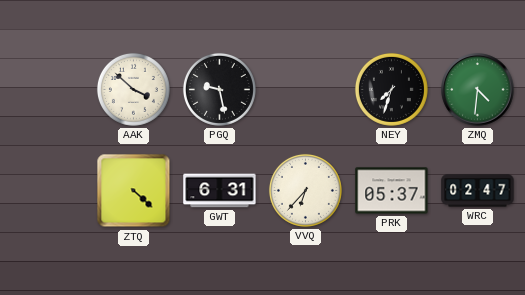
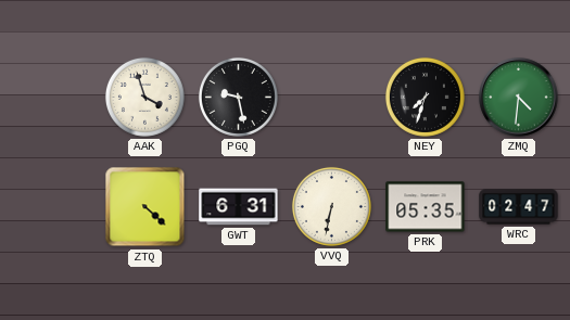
AAK: 3:52 -> 3:57 (144, 97)
VVQ: 6:37 -> 6:32 (331, 206)
PRK: 05:37 -> 05:35 (426, 207)
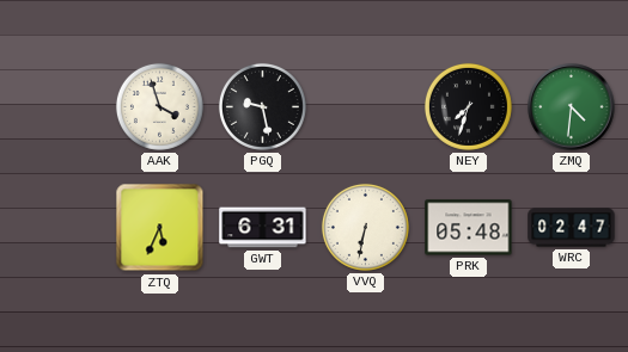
ZTQ: 4:22 -> 5:34 (160, 228)
PRK: 05:35 -> 05:48 (469, 228)
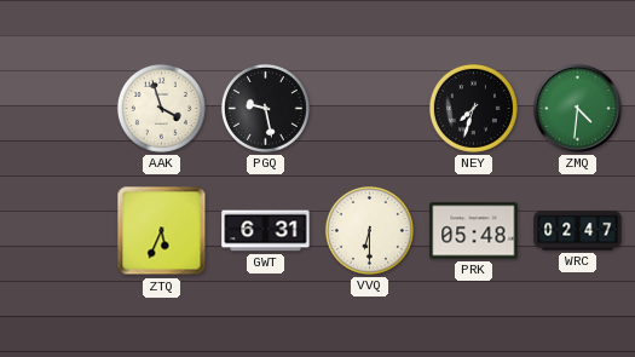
VVQ: 6:32 -> 6:30 (369, 230)
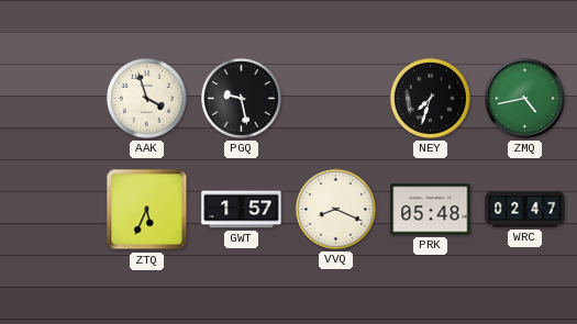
ZMQ: 4:31 -> 4:43 (525, 99)
GWT: 6:31 -> 1:57 (242, 210)
VVQ: 6:30 -> 8:19 (335, 209)
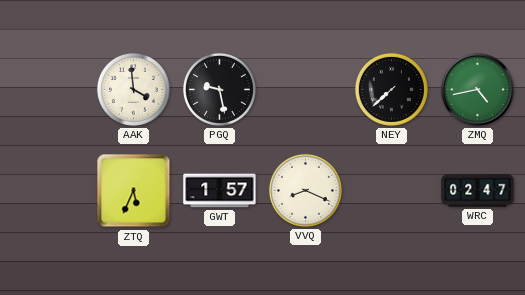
AAK: 3:57 -> 3:59 (133, 89)
NEY: 7:33 -> 7:38 (391, 89)
PRK: 05:48 -> none (431, 210)
